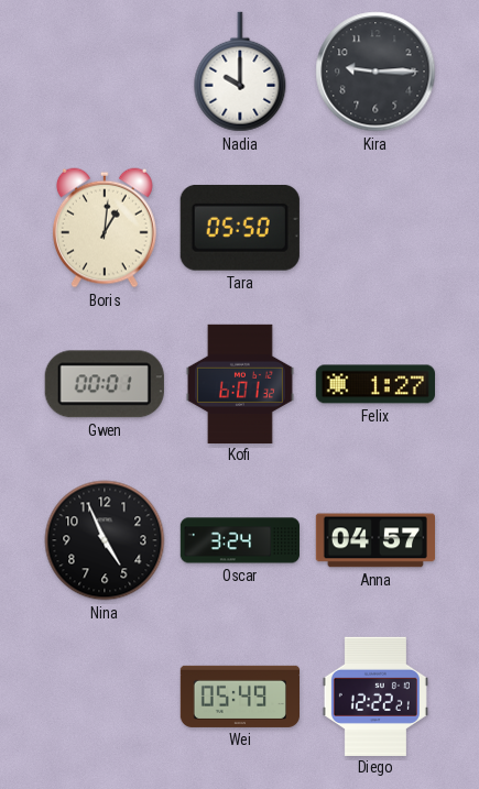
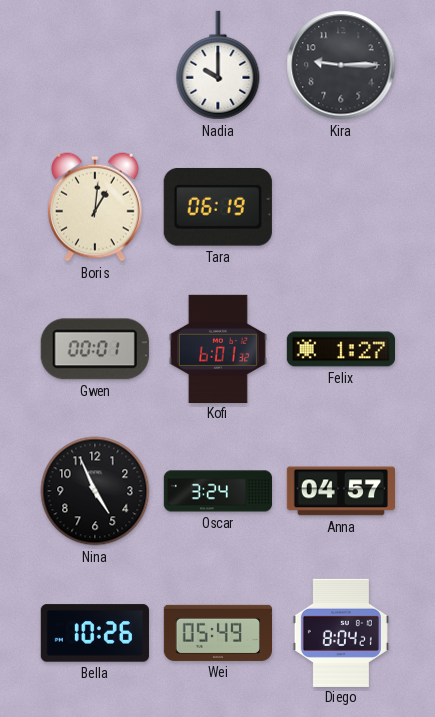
Tara: 05:50 -> 06:19 (218, 207)
Bella: none -> 10:26 (95, 633)
Diego: 12:22 -> 8:04 (341, 632)
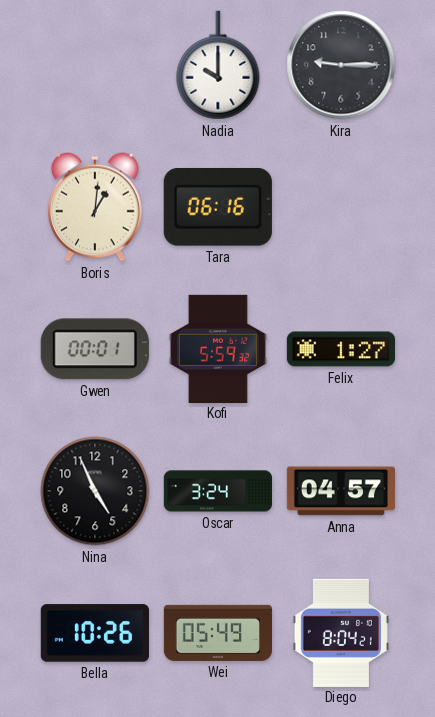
Tara: 06:19 -> 06:16 (218, 207)
Kofi: 6:01 -> 5:59 (218, 348)
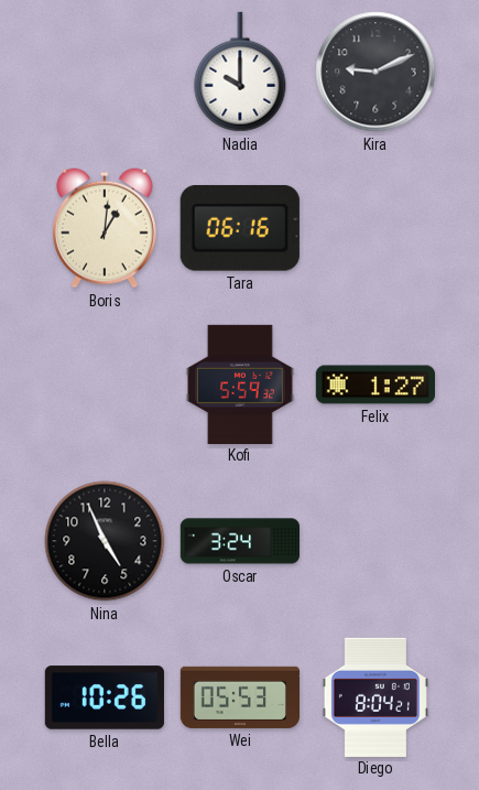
Kira: 9:15 -> 9:11 (375, 72)
Gwen: 00:01 -> none (95, 349)
Anna: 04:57 -> none (340, 491)
Wei: 05:49 -> 05:53 (239, 697)
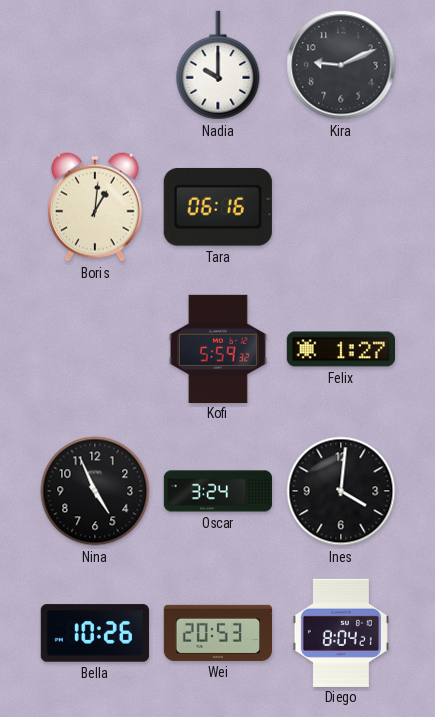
Ines: none -> 4:01 (341, 491)
Wei: 05:53 -> 20:53 (217, 633)
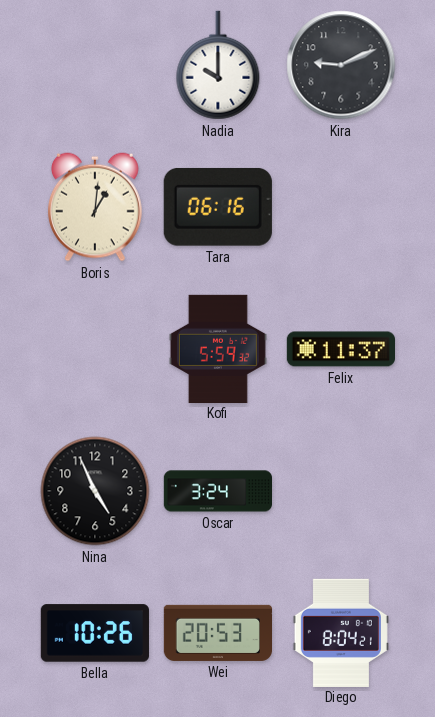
Felix: 1:27 -> 11:37 (340, 349)
Ines: 4:01 -> none (341, 491)
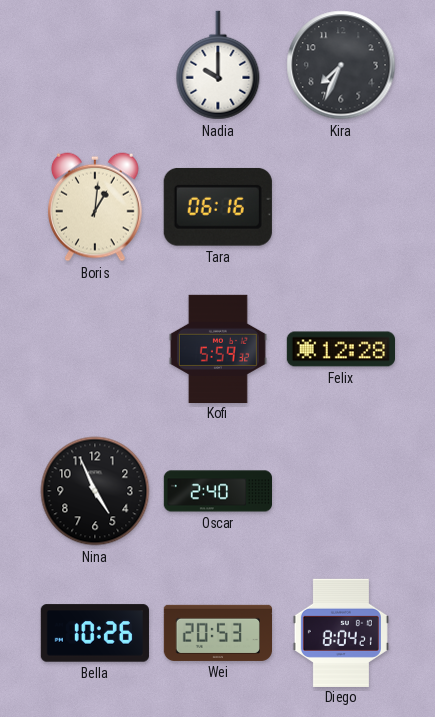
Kira: 9:11 -> 7:34 (341, 65)
Felix: 11:37 -> 12:28 (340, 349)
Oscar: 3:24 -> 2:40 (217, 491)
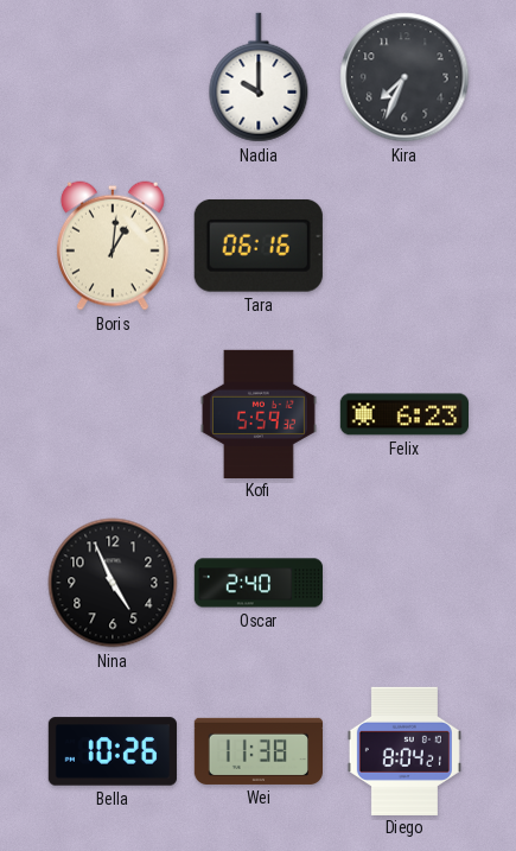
Felix: 12:28 -> 6:23 (403, 414)
Wei: 20:53 -> 11:38 (257, 751)
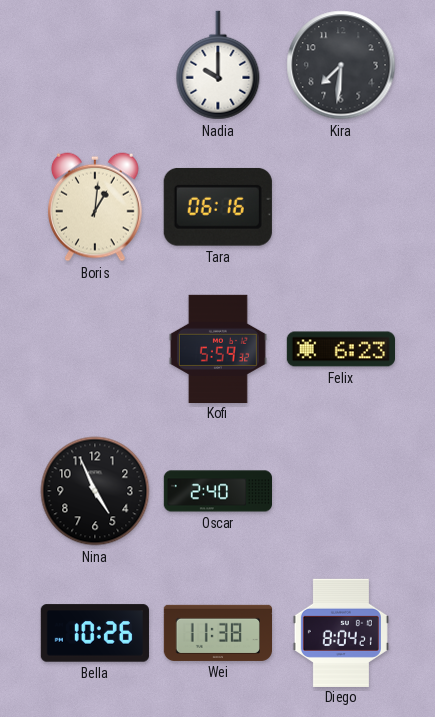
Kira: 7:34 -> 7:31 (341, 65)
